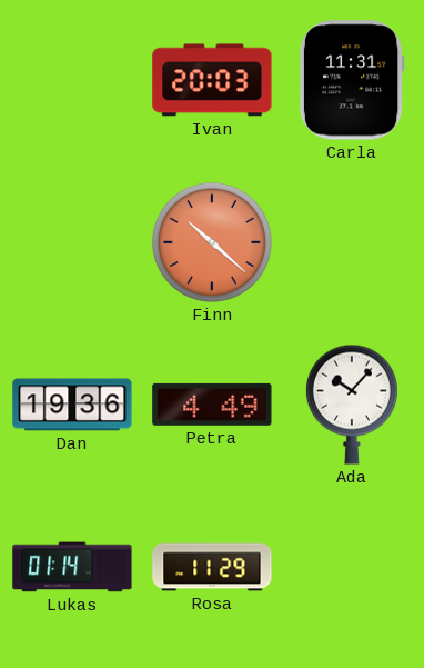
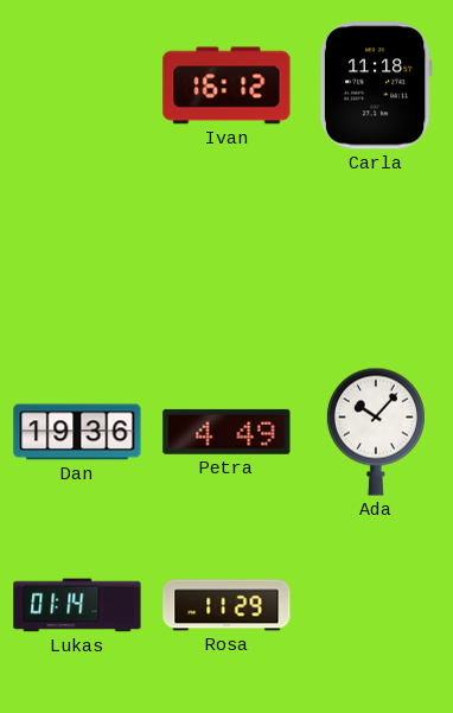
Ivan: 20:03 -> 16:12 (226, 85)
Carla: 11:31 -> 11:18 (376, 85)
Finn: 10:22 -> none (212, 242)
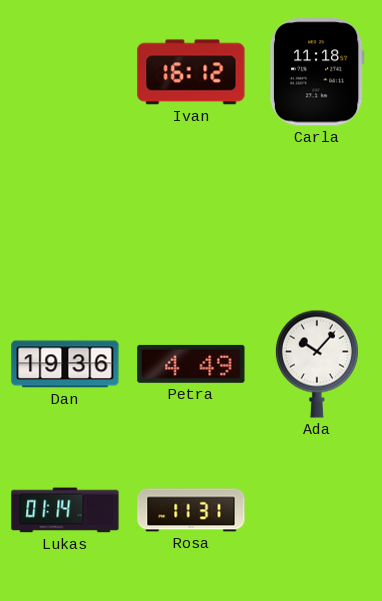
Rosa: 11:29 -> 11:31 (191, 510)
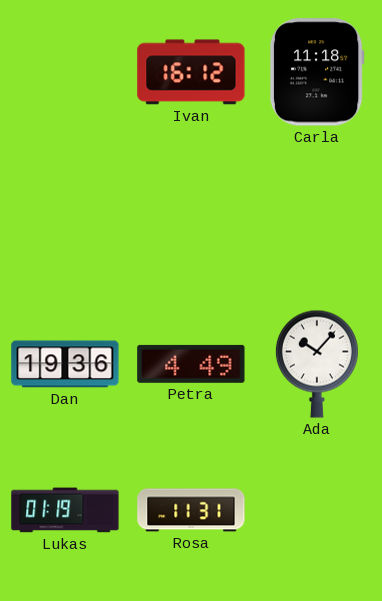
Lukas: 01:14 -> 01:19 (65, 510)
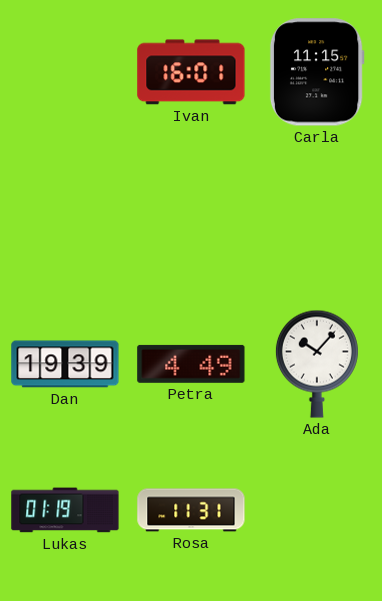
Ivan: 16:12 -> 16:01 (191, 72)
Carla: 11:18 -> 11:15 (317, 72)
Dan: 19:36 -> 19:39 (65, 364)
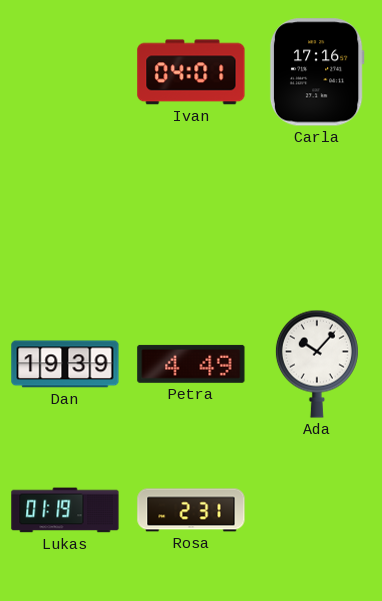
Ivan: 16:01 -> 04:01 (191, 72)
Carla: 11:15 -> 17:16 (317, 72)
Rosa: 11:31 -> 2:31 (191, 510)
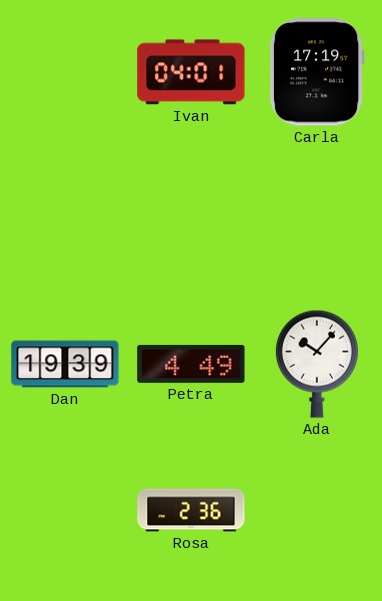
Carla: 17:16 -> 17:19 (317, 72)
Lukas: 01:19 -> none (65, 510)
Rosa: 2:31 -> 2:36 (191, 510)
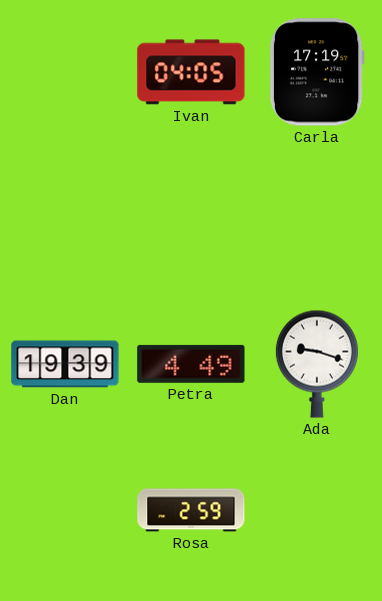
Ivan: 04:01 -> 04:05 (191, 72)
Ada: 10:07 -> 9:18 (317, 364)
Rosa: 2:36 -> 2:59 (191, 510)
